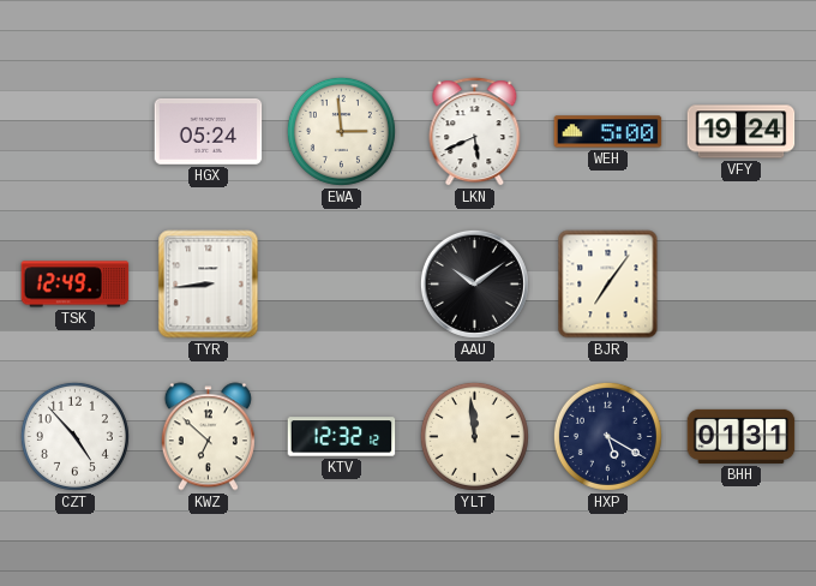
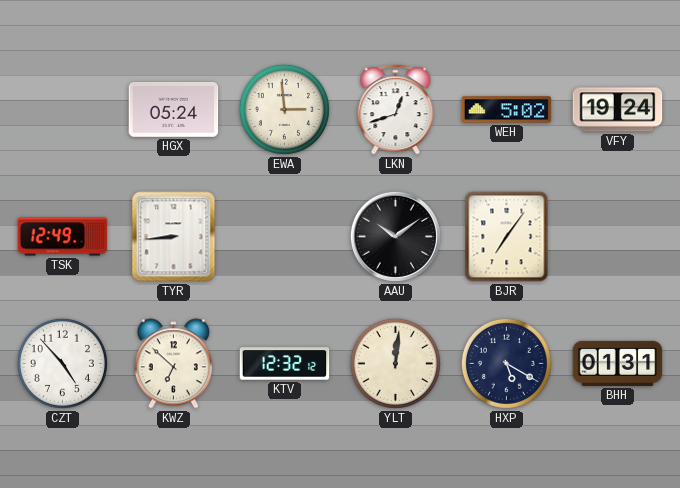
LKN: 5:41 -> 12:42 (396, 110)
WEH: 5:00 -> 5:02 (507, 110)
YLT: 11:59 -> 12:01 (395, 363)
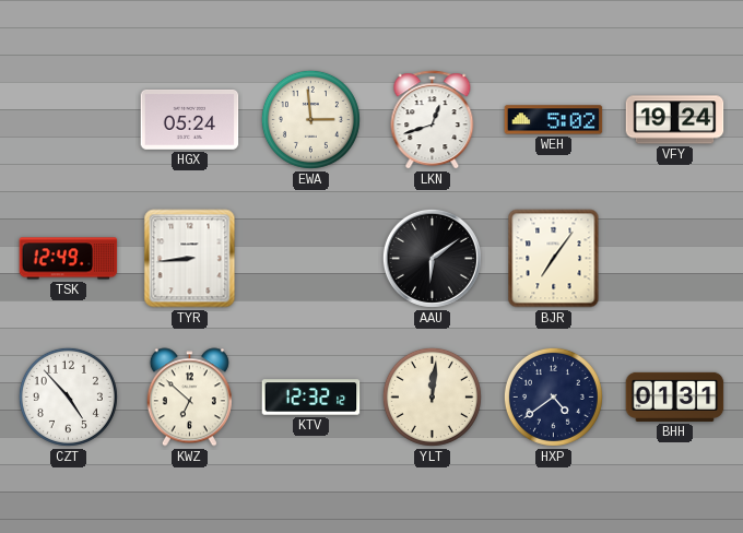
AAU: 10:09 -> 6:09 (432, 258)
HXP: 5:20 -> 4:39 (553, 396)
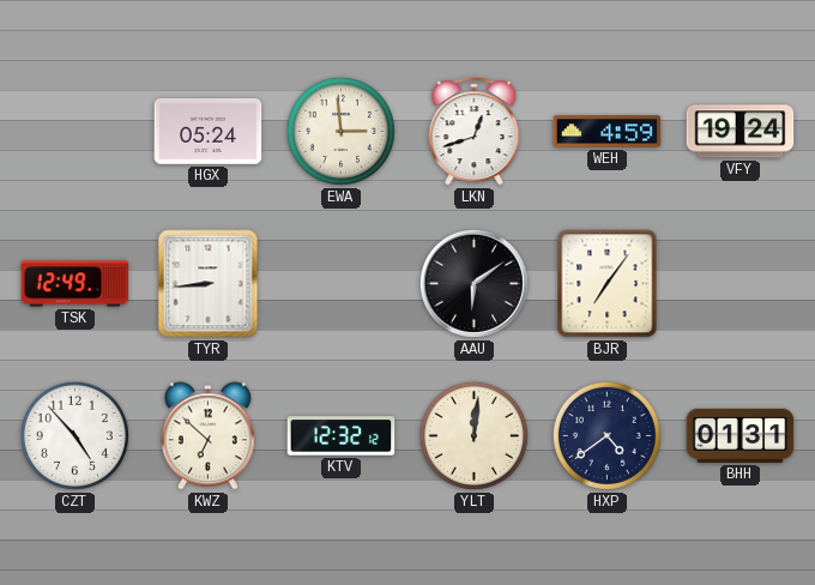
WEH: 5:02 -> 4:59 (608, 132)
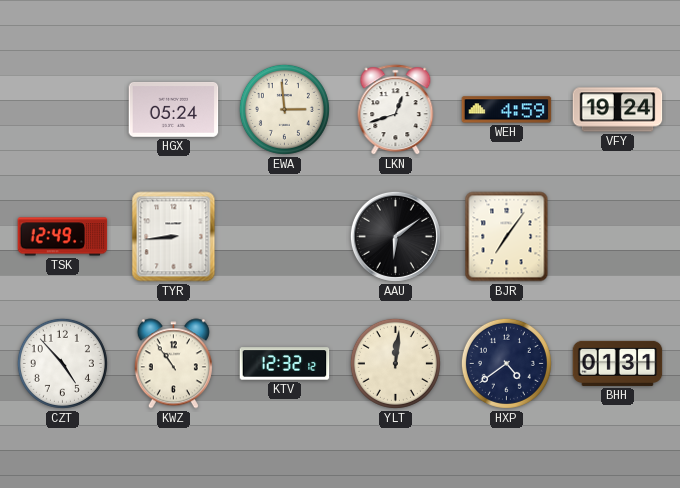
KWZ: 6:52 -> 10:54 (173, 364)
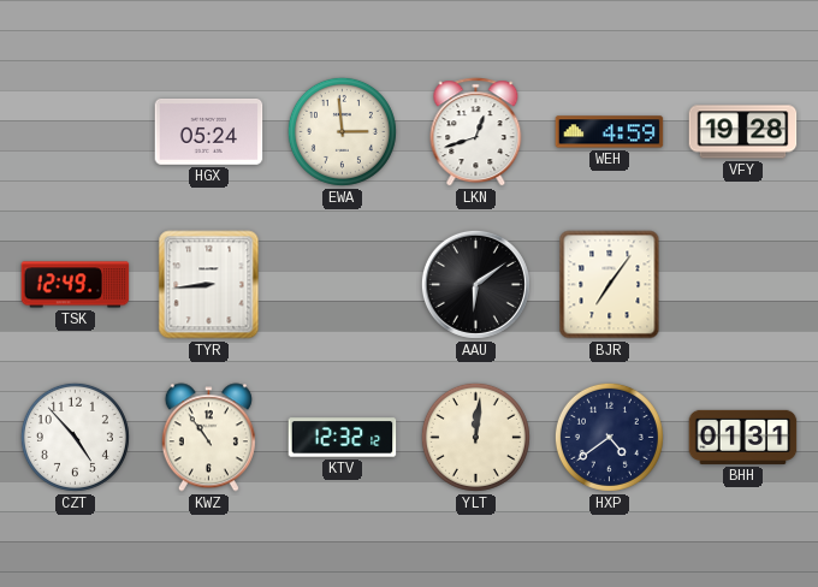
VFY: 19:24 -> 19:28 (743, 132)
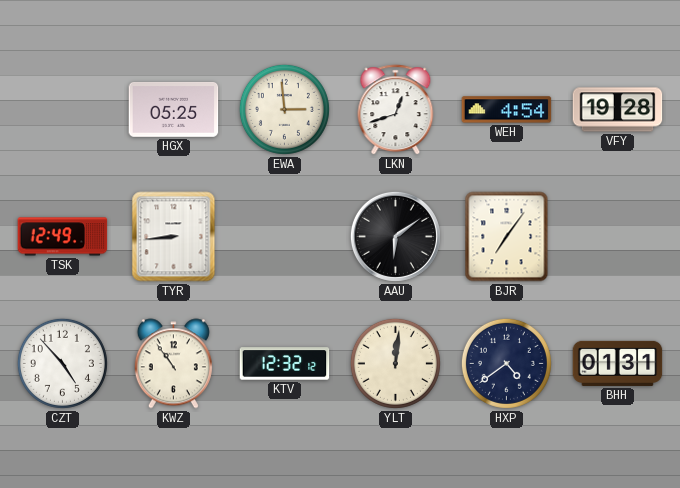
HGX: 05:24 -> 05:25 (174, 110)
WEH: 4:59 -> 4:54 (507, 110)
